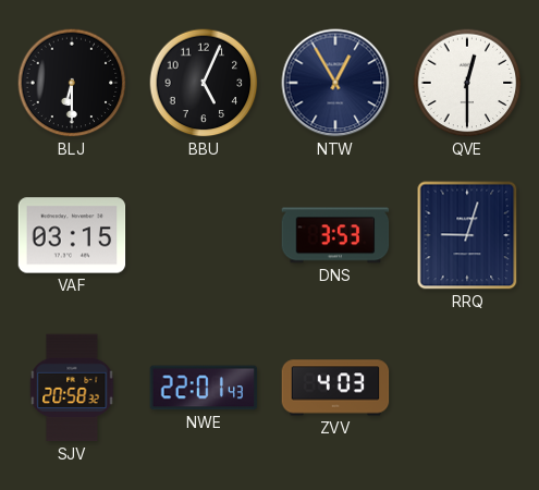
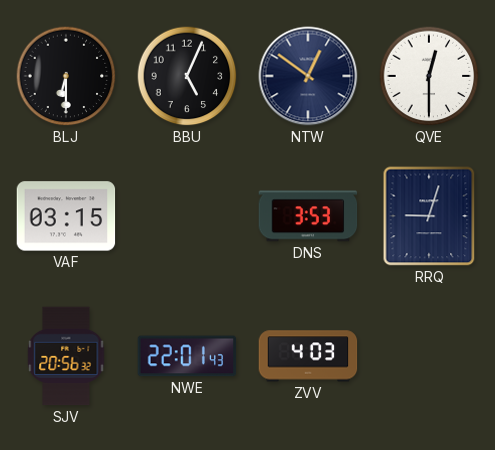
NTW: 12:55 -> 12:51 (308, 76)
SJV: 20:58 -> 20:56 (66, 356)
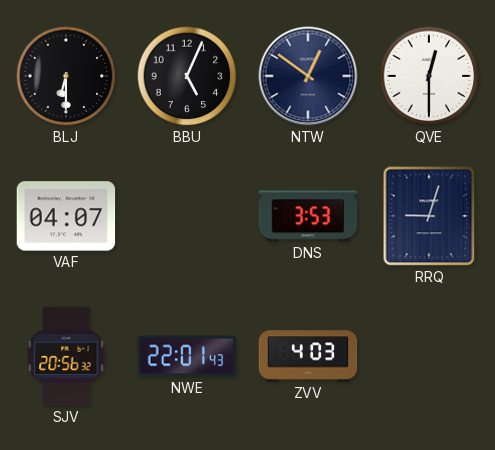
VAF: 03:15 -> 04:07 (66, 216)
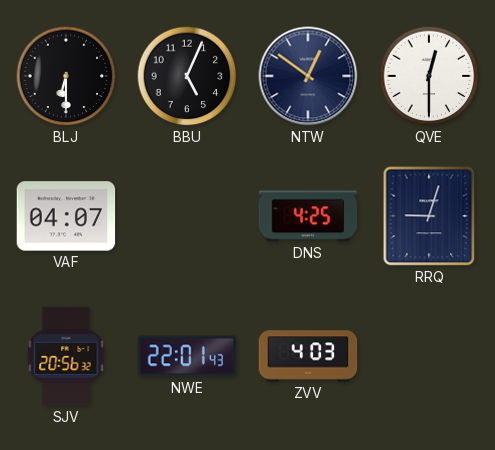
DNS: 3:53 -> 4:25 (308, 216)
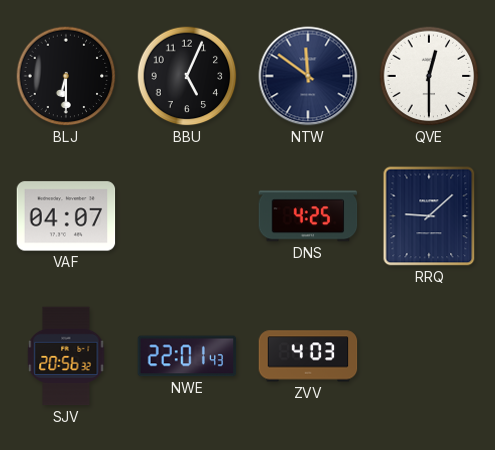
NTW: 12:51 -> 11:51 (308, 76)
RRQ: 9:03 -> 9:08 (429, 216)
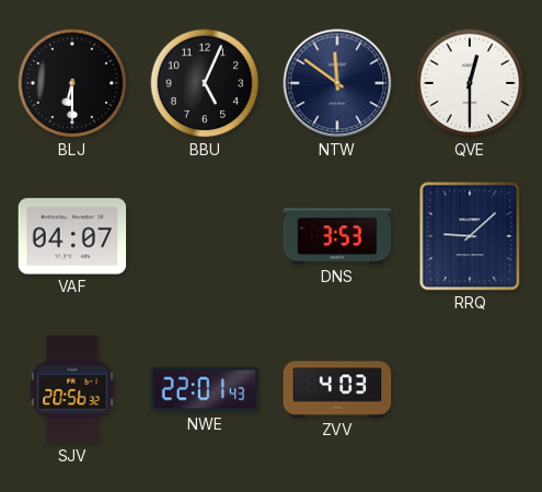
DNS: 4:25 -> 3:53 (337, 236)
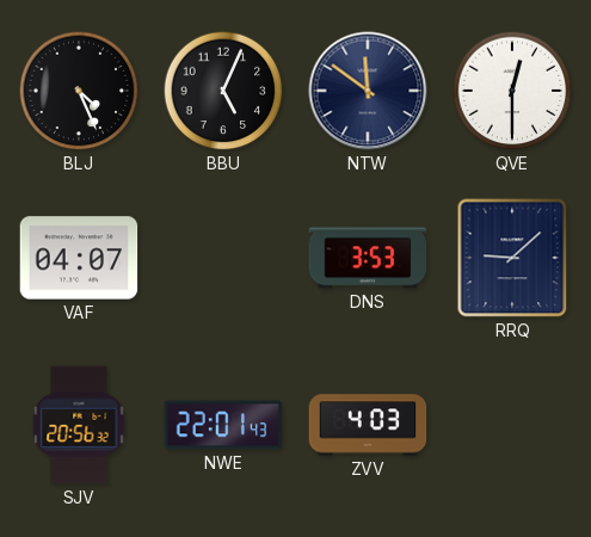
BLJ: 6:30 -> 4:26 (79, 91)
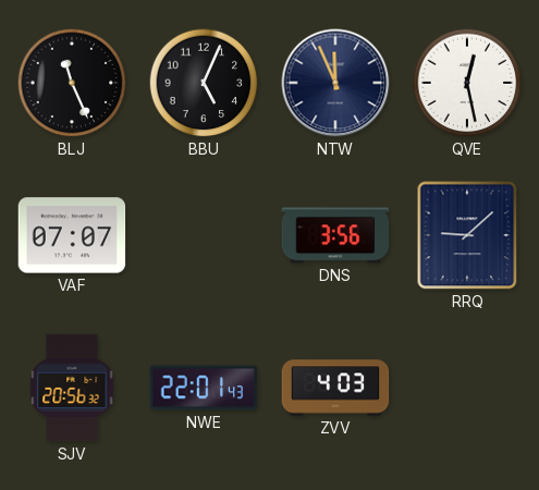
BLJ: 4:26 -> 11:26 (72, 83)
NTW: 11:51 -> 11:56 (335, 83)
QVE: 12:30 -> 12:28 (467, 83)
VAF: 04:07 -> 07:07 (72, 235)
DNS: 3:53 -> 3:56 (335, 235)
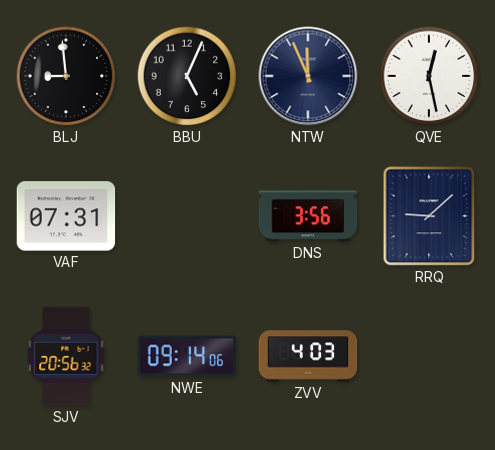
BLJ: 11:26 -> 8:59 (66, 76)
VAF: 07:07 -> 07:31 (66, 216)
NWE: 22:01 -> 09:14 (187, 356)
